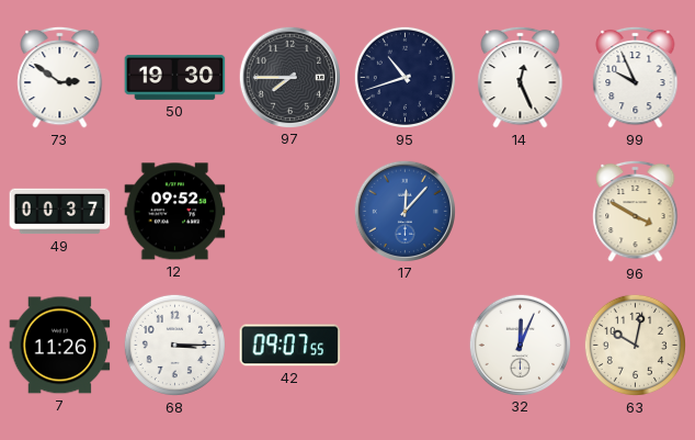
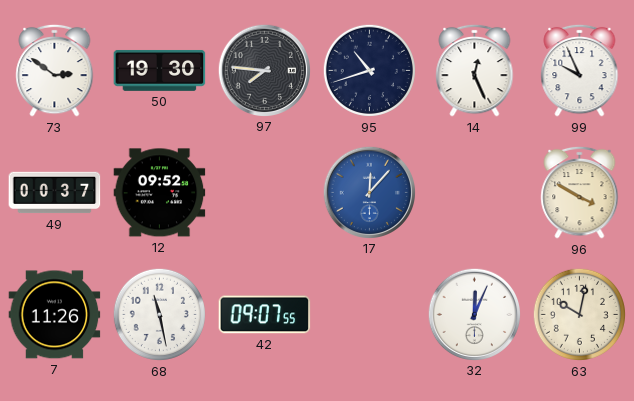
97: 7:45 -> 7:46 (264, 70)
68: 3:15 -> 11:28 (159, 314)
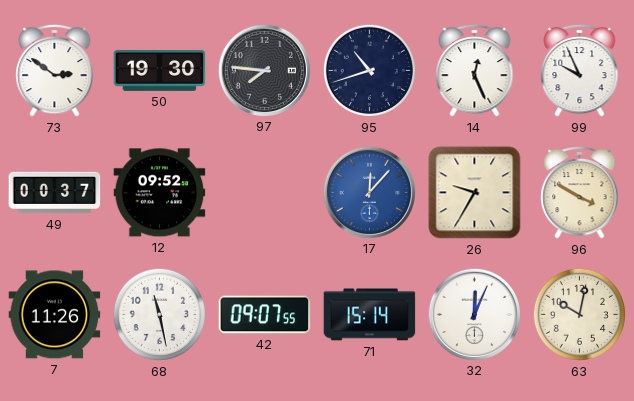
26: none -> 9:35 (475, 193)
71: none -> 15:14 (370, 315)
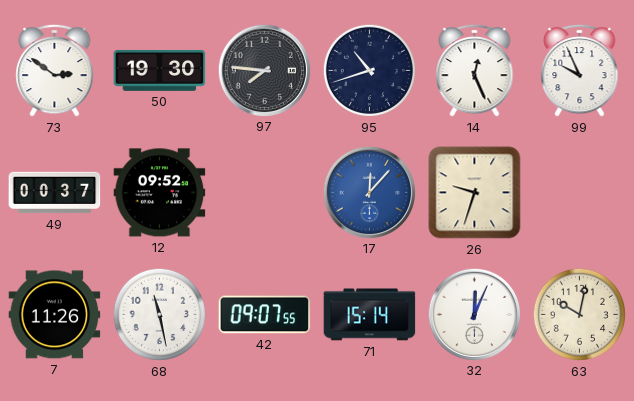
26: 9:35 -> 9:33 (475, 193)
96: 3:50 -> none (580, 192)
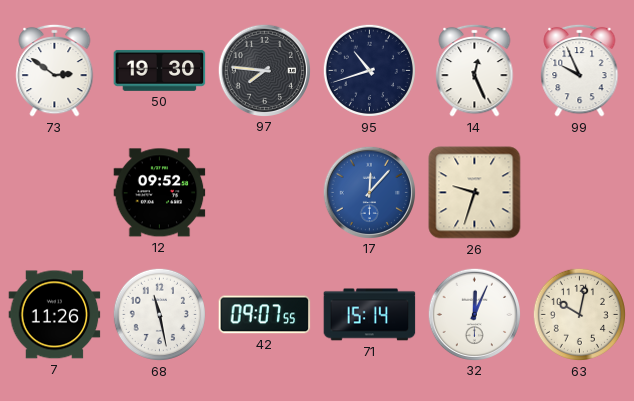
49: 00:37 -> none (55, 193)
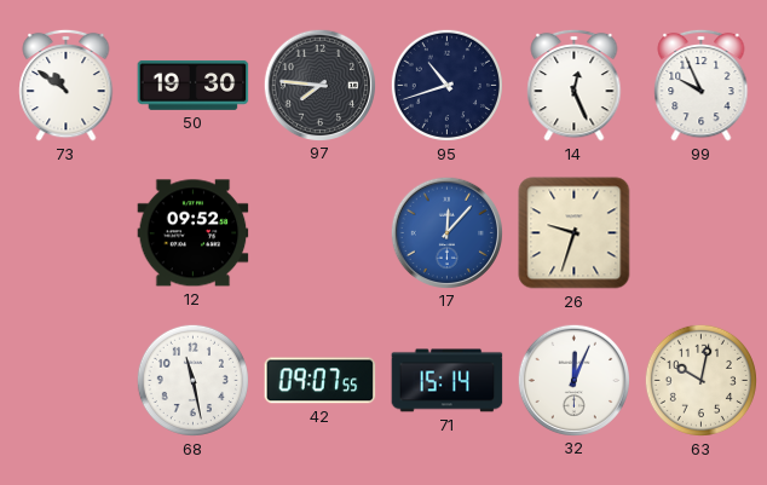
73: 2:51 -> 10:51 (67, 85)
7: 11:26 -> none (55, 315)
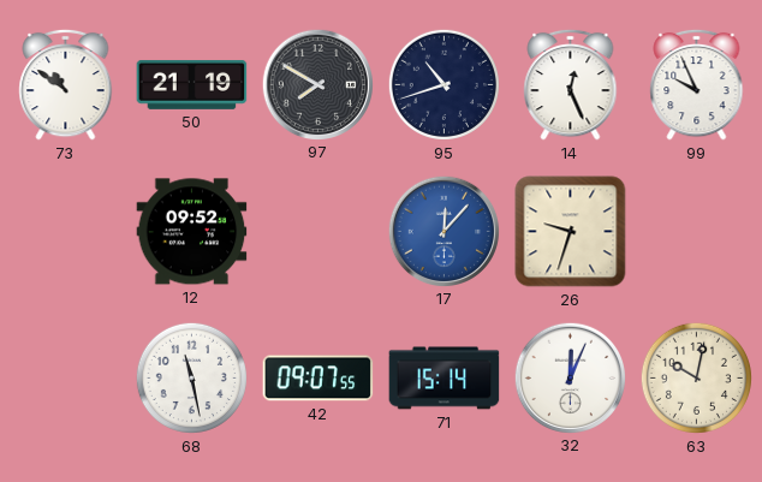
50: 19:30 -> 21:19 (192, 85)
97: 7:46 -> 7:50 (317, 84)
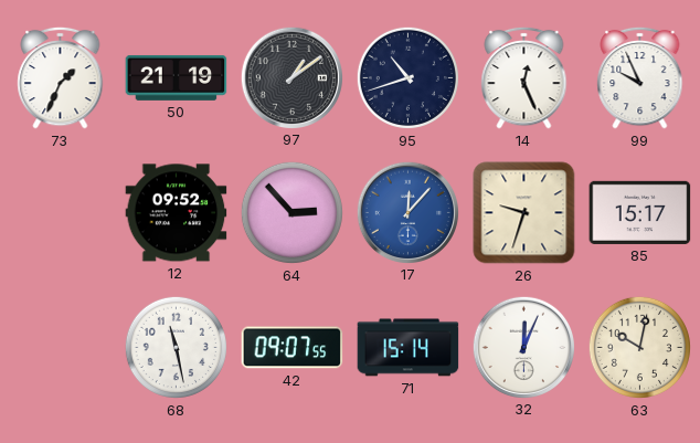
73: 10:51 -> 1:34 (61, 77)
97: 7:50 -> 1:09 (291, 77)
64: none -> 2:53 (291, 212)
85: none -> 15:17 (640, 212)
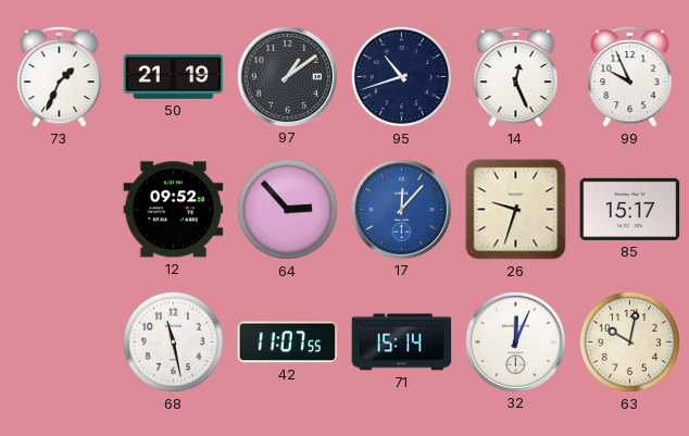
42: 09:07 -> 11:07 (288, 342)
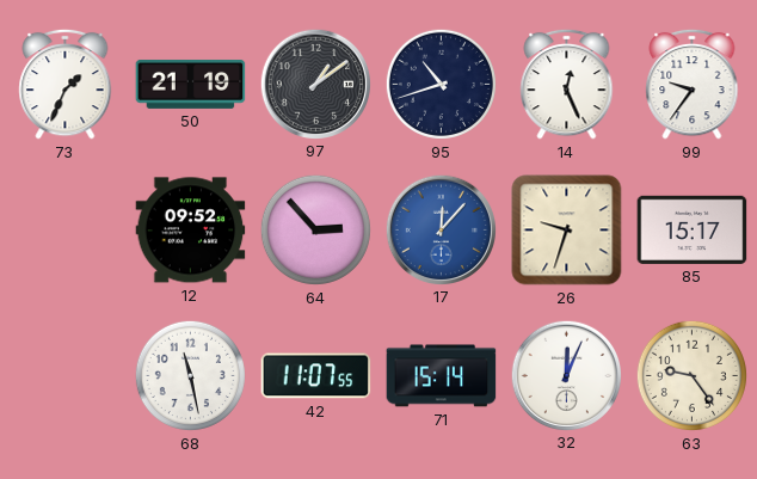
99: 9:56 -> 9:36 (693, 84)
63: 10:02 -> 9:24 (691, 375)
